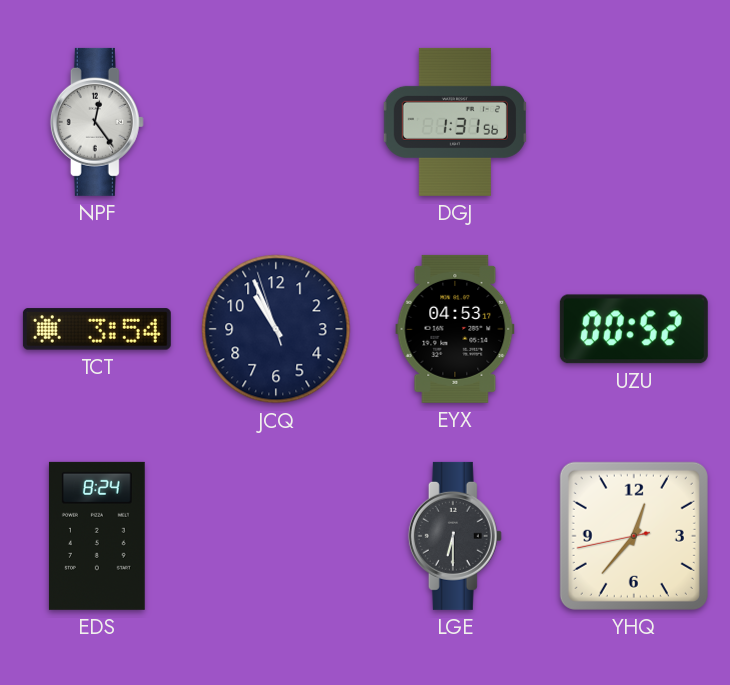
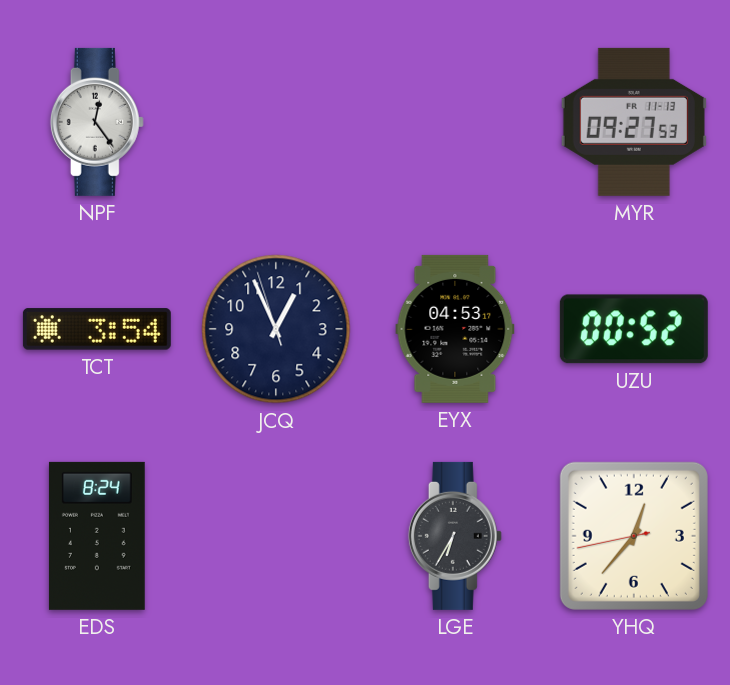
DGJ: 1:31 -> none (455, 122)
MYR: none -> 09:27 (634, 122)
JCQ: 10:55 -> 12:55 (276, 329)
LGE: 6:30 -> 6:35 (455, 536)
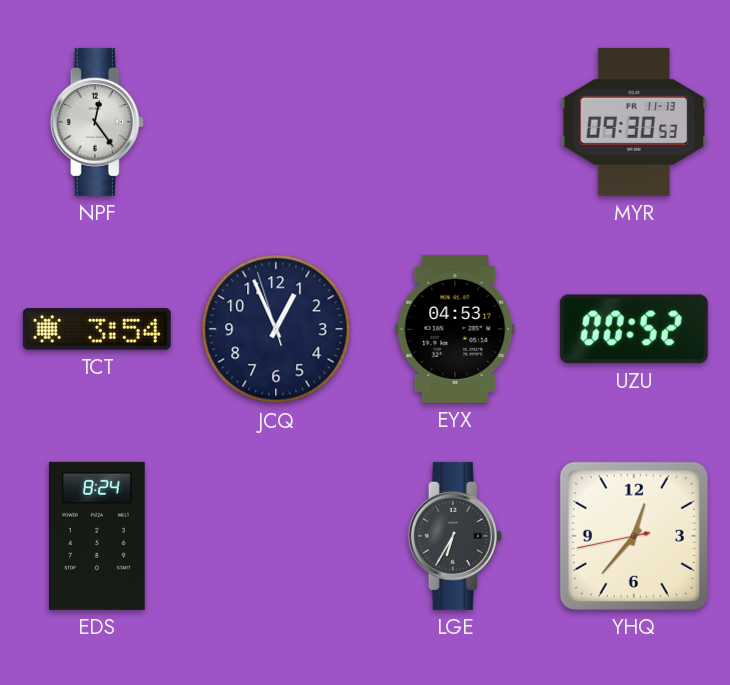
MYR: 09:27 -> 09:30 (634, 122)
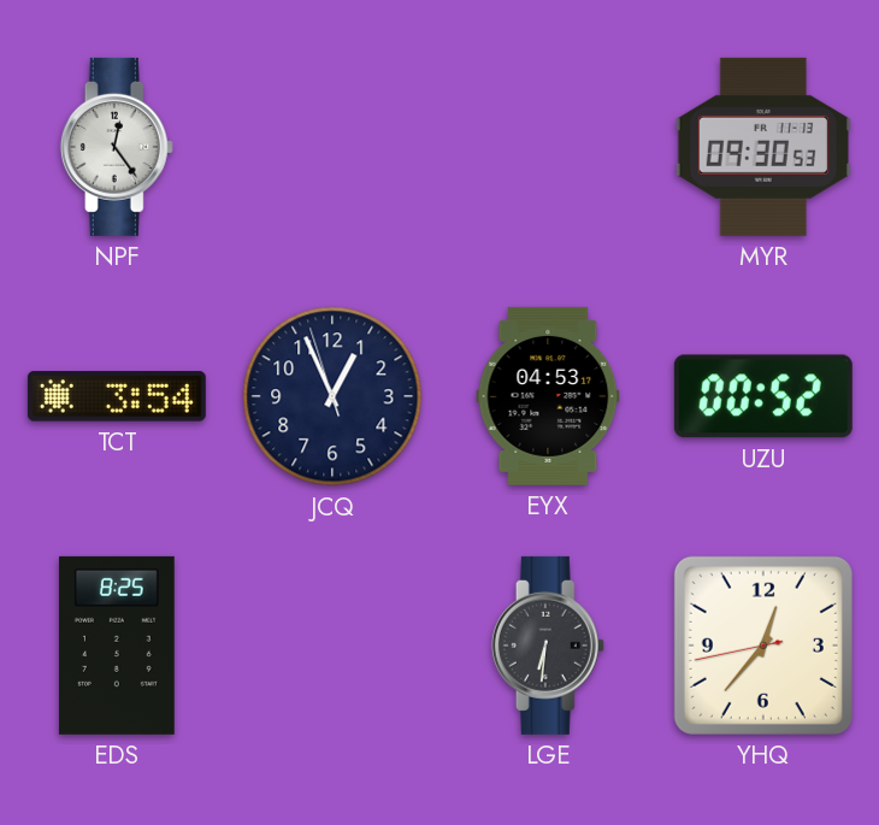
EDS: 8:24 -> 8:25 (117, 646)
LGE: 6:35 -> 6:31 (548, 646)
